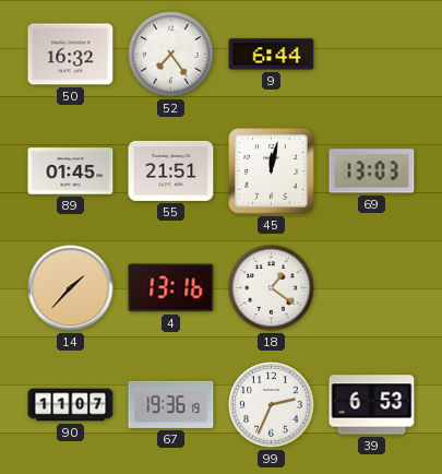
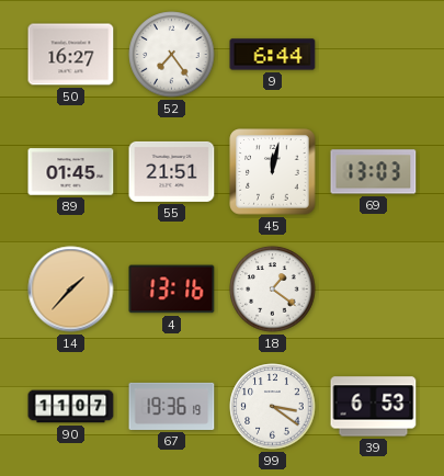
50: 16:32 -> 16:27 (71, 55)
99: 2:34 -> 3:21 (273, 407)
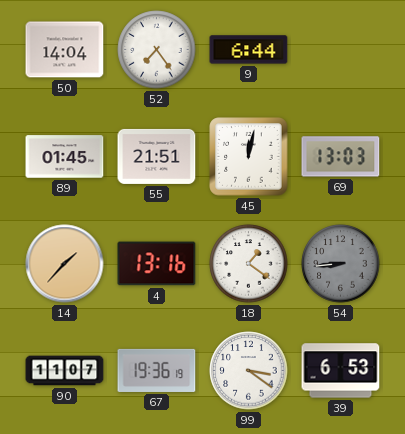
50: 16:27 -> 14:04 (65, 50)
54: none -> 8:44 (341, 264)
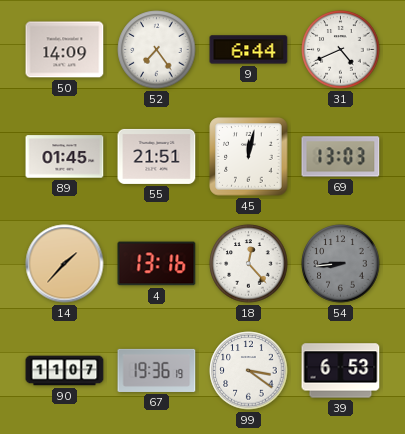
50: 14:04 -> 14:09 (65, 50)
31: none -> 4:41 (341, 50)
18: 1:21 -> 12:23 (249, 264)
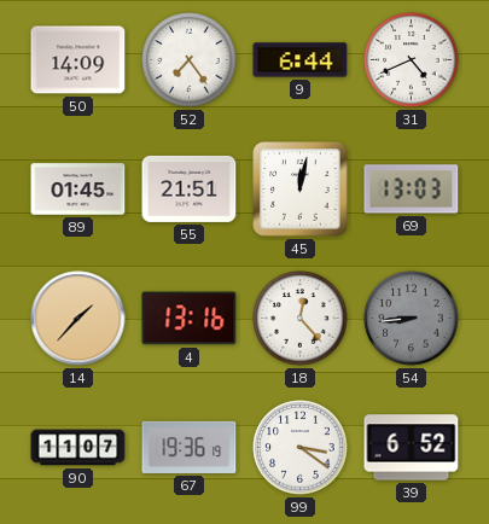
39: 6:53 -> 6:52 (412, 448)
